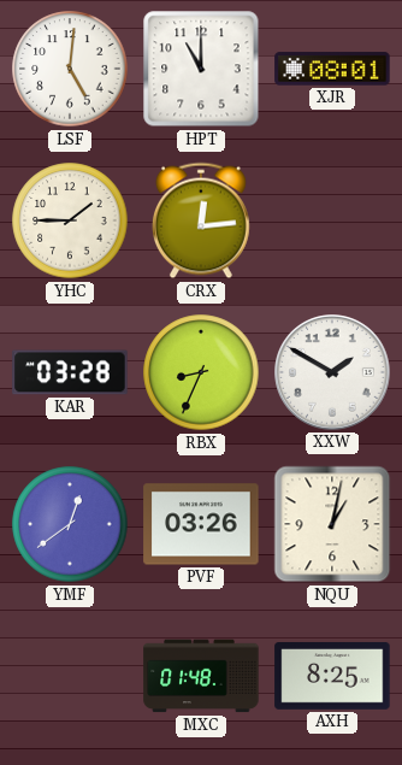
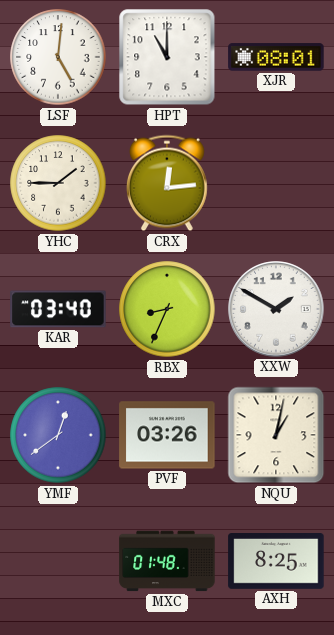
KAR: 03:28 -> 03:40 (58, 309)
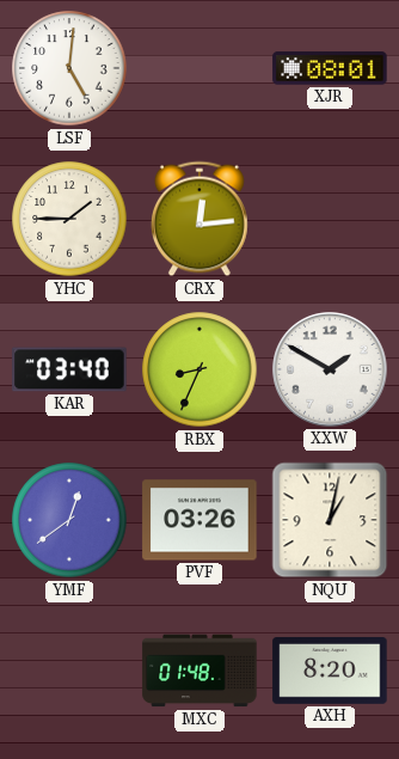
HPT: 11:00 -> none (167, 57)
AXH: 8:25 -> 8:20 (330, 672)
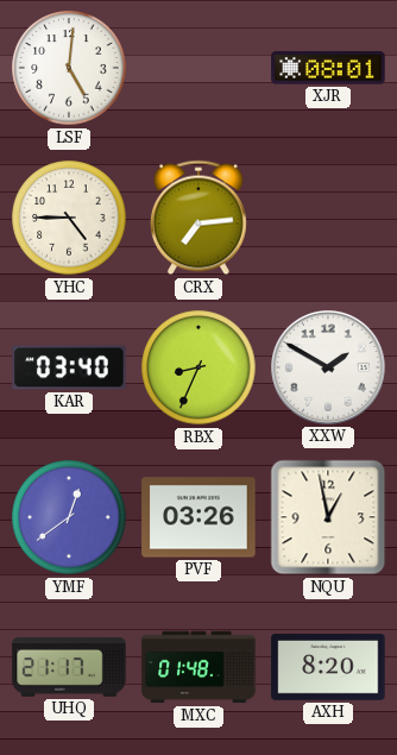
YHC: 1:45 -> 4:45 (69, 218)
CRX: 12:14 -> 7:14 (198, 218)
NQU: 1:02 -> 12:58 (328, 517)
UHQ: none -> 21:17 (69, 667)
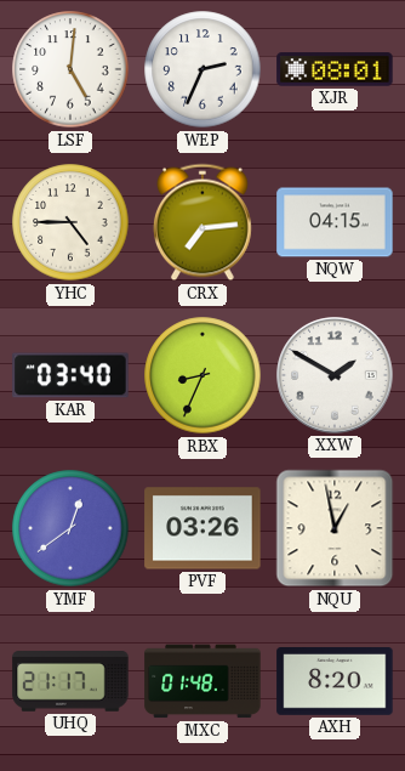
WEP: none -> 2:34 (202, 69)
NQW: none -> 04:15 (335, 222)
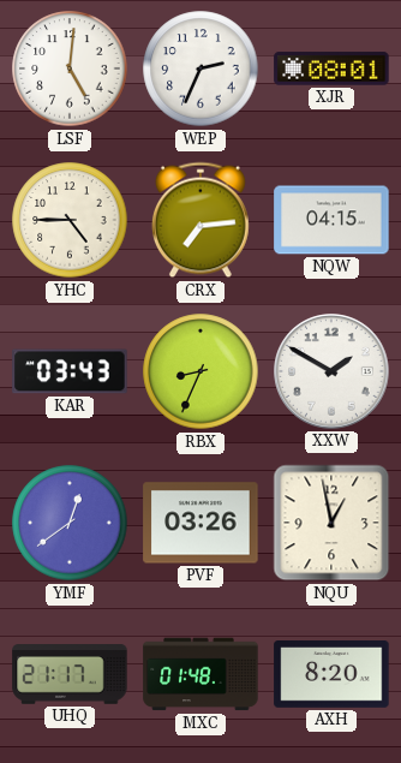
KAR: 03:40 -> 03:43 (70, 371)
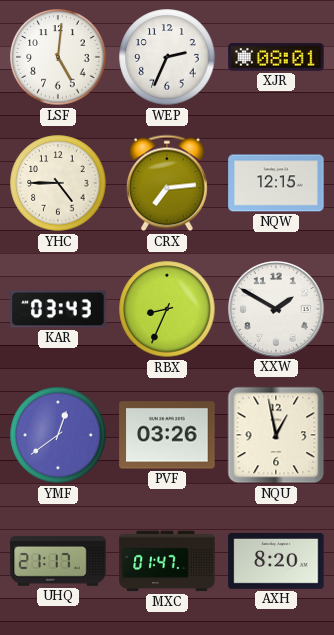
NQW: 04:15 -> 12:15 (276, 183)
MXC: 01:48 -> 01:47 (167, 561)
